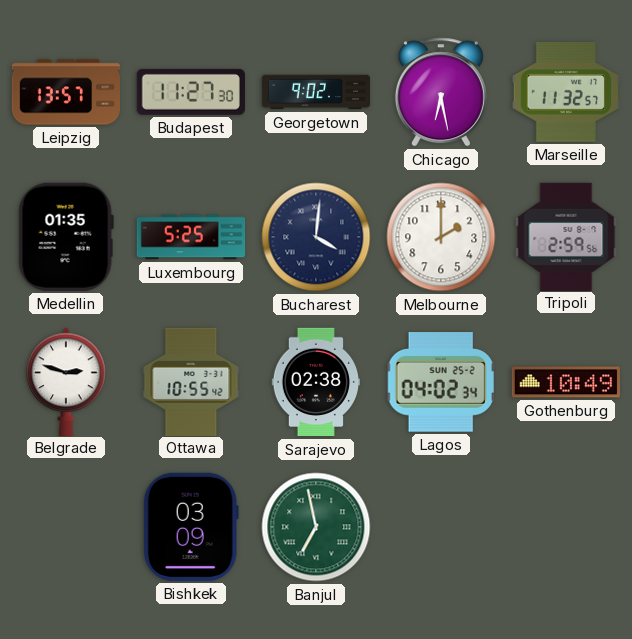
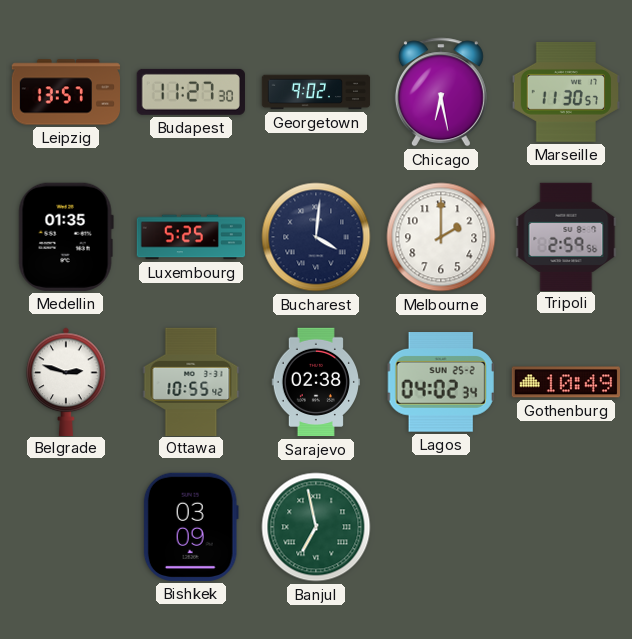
Marseille: 11:32 -> 11:30 (565, 93)
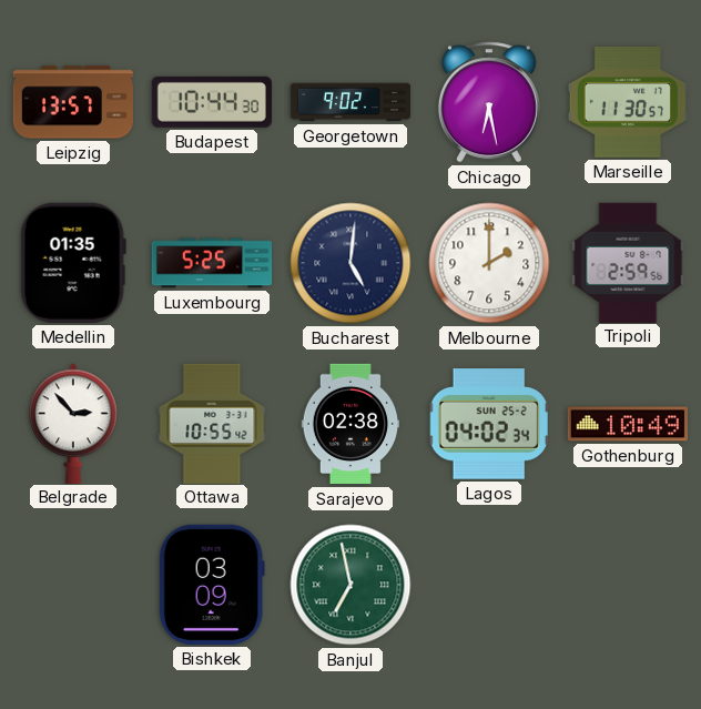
Budapest: 11:27 -> 10:44 (212, 102)
Bucharest: 4:01 -> 5:01 (350, 263)
Belgrade: 2:48 -> 2:53 (73, 423)
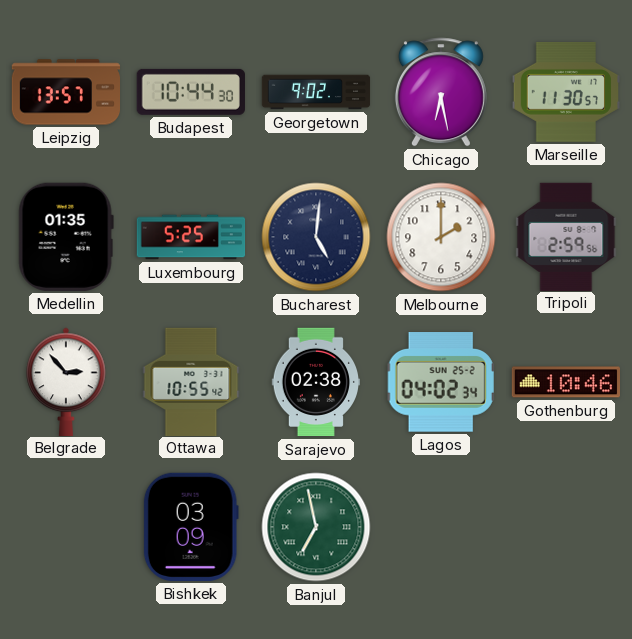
Gothenburg: 10:49 -> 10:46 (565, 382)
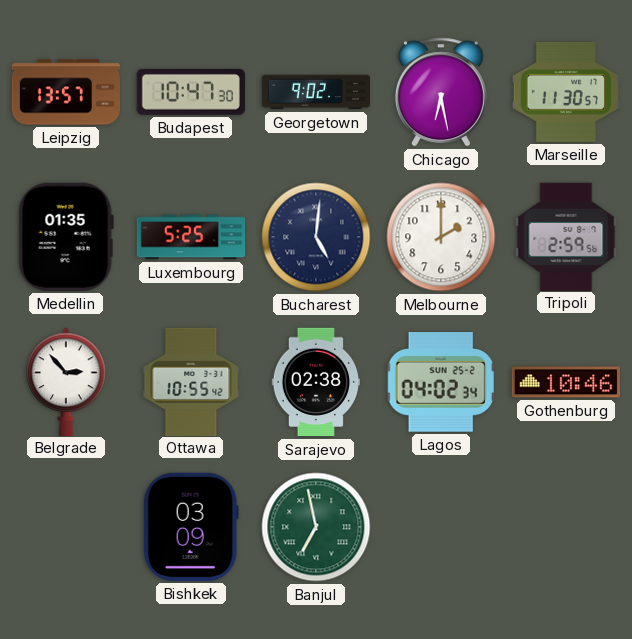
Budapest: 10:44 -> 10:47 (191, 92)
